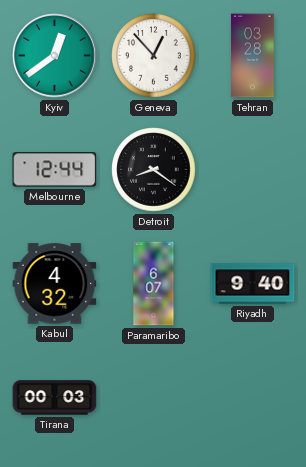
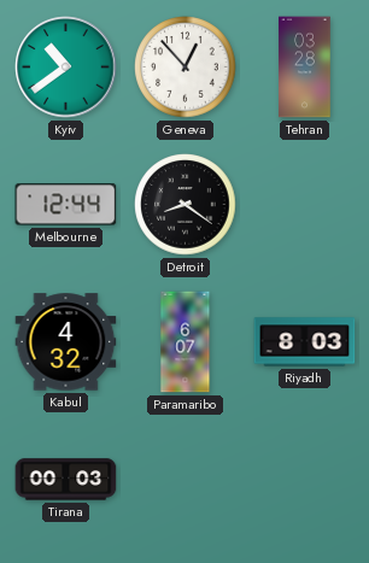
Kyiv: 12:39 -> 10:39 (66, 68)
Riyadh: 9:40 -> 8:03 (305, 342)
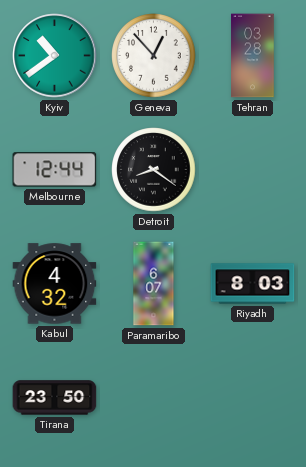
Tirana: 00:03 -> 23:50 (55, 398)
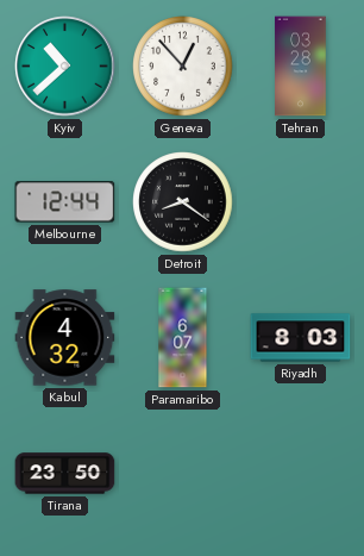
Kyiv: 10:39 -> 10:38 (65, 67)
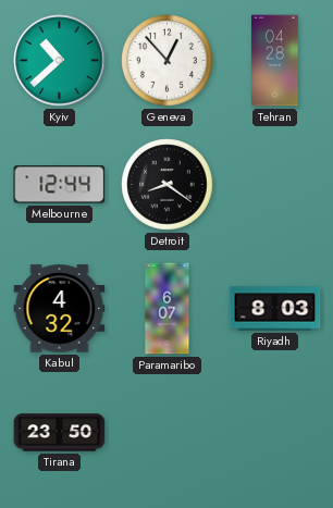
Tehran: 03:28 -> 04:28 (275, 61)
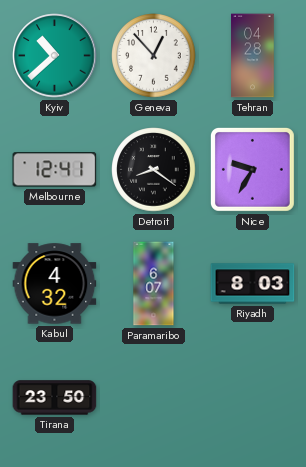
Melbourne: 12:44 -> 12:41 (55, 170)
Nice: none -> 9:35 (252, 169)
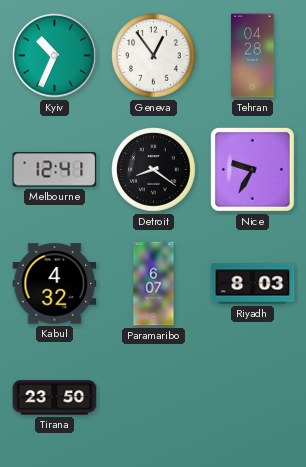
Kyiv: 10:38 -> 10:34 (55, 56)
Geneva: 12:53 -> 12:54 (154, 56)
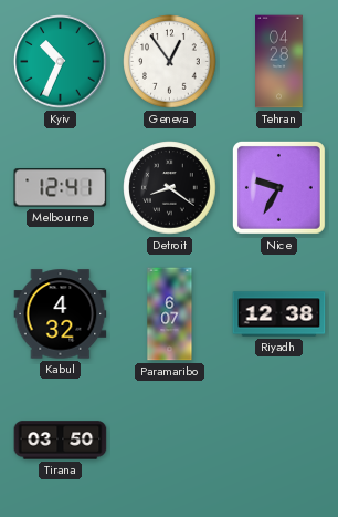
Riyadh: 8:03 -> 12:38 (279, 314)
Tirana: 23:50 -> 03:50 (61, 441)
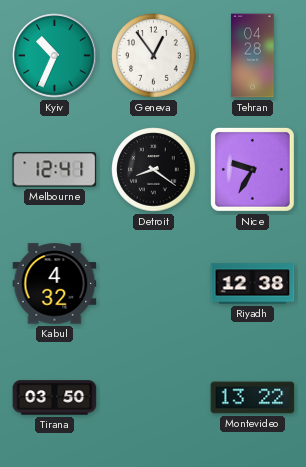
Paramaribo: 6:07 -> none (170, 314)
Montevideo: none -> 13:22 (253, 398)
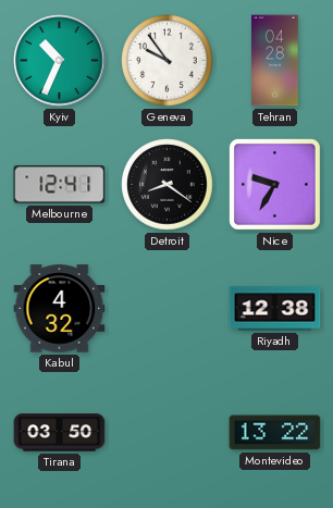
Geneva: 12:54 -> 9:54 (168, 61)
